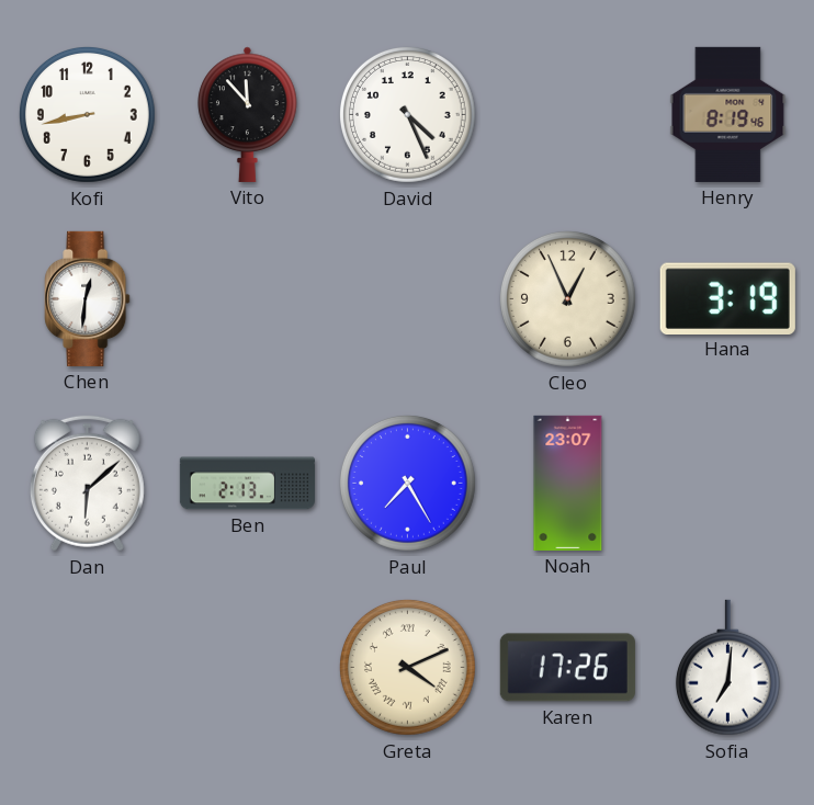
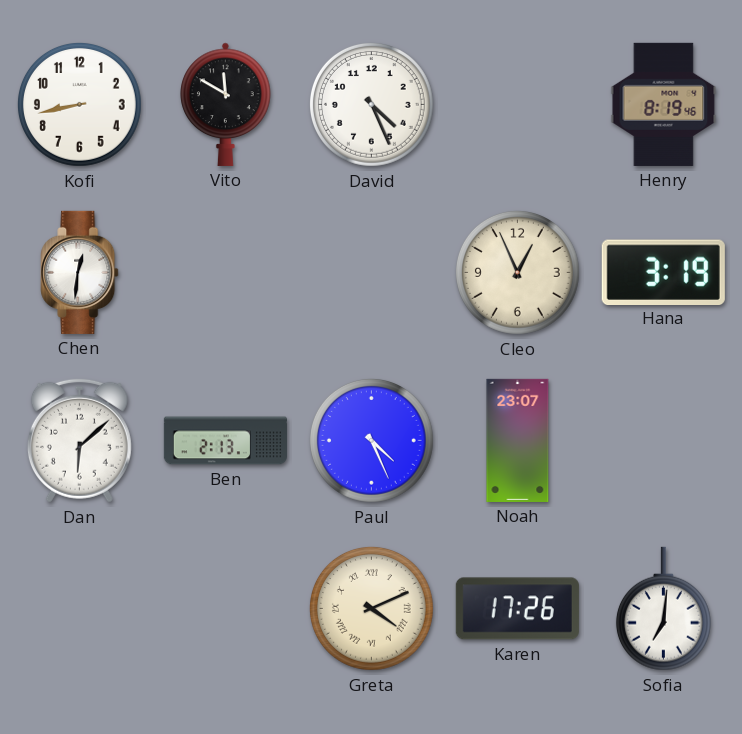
Vito: 11:53 -> 11:50 (226, 104)
Paul: 7:25 -> 4:26 (371, 440)
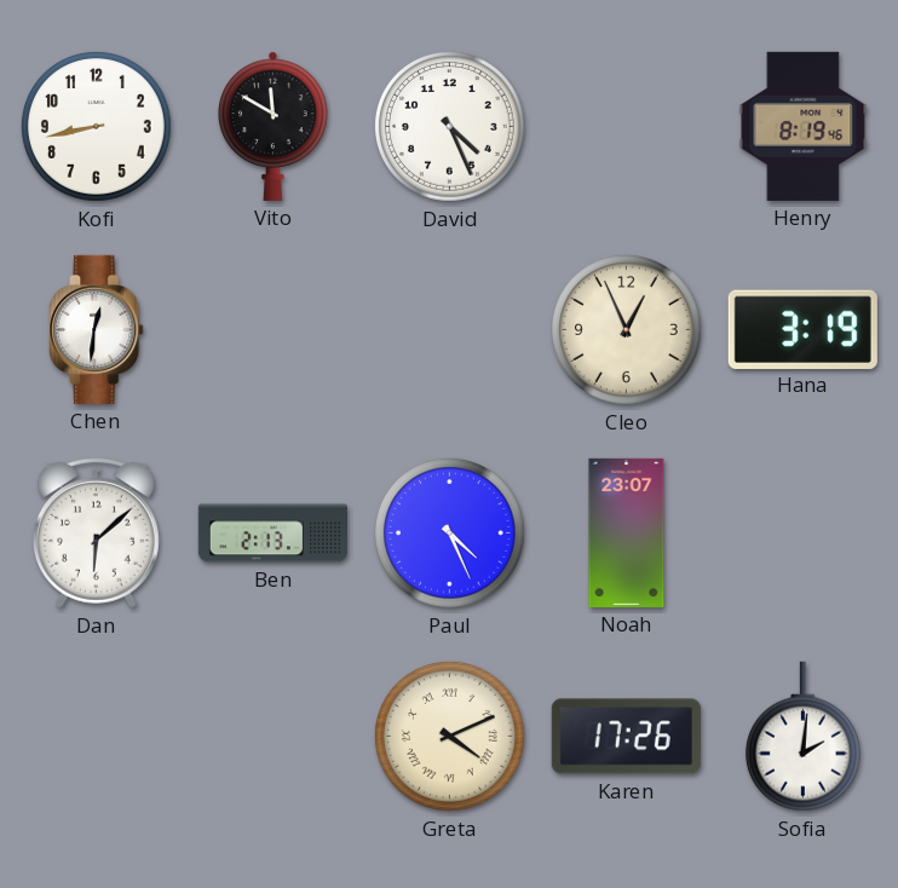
Sofia: 7:01 -> 2:01 (802, 737)
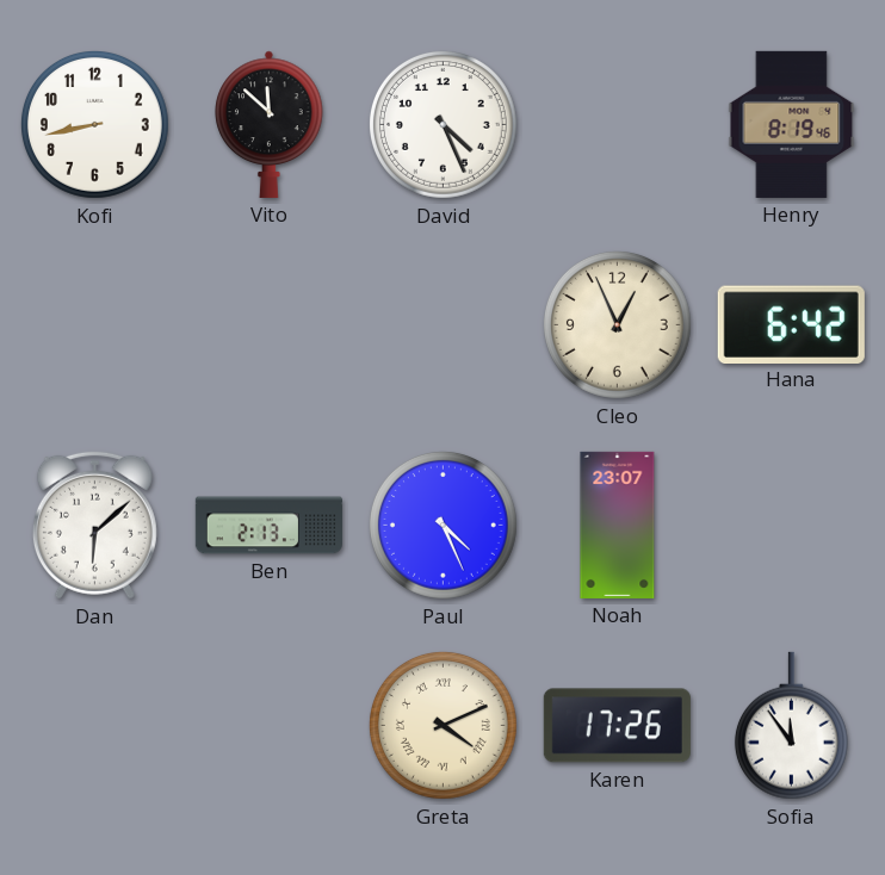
Vito: 11:50 -> 11:52 (270, 124)
Chen: 12:31 -> none (97, 329)
Hana: 3:19 -> 6:42 (791, 324)
Sofia: 2:01 -> 11:54 (791, 726)
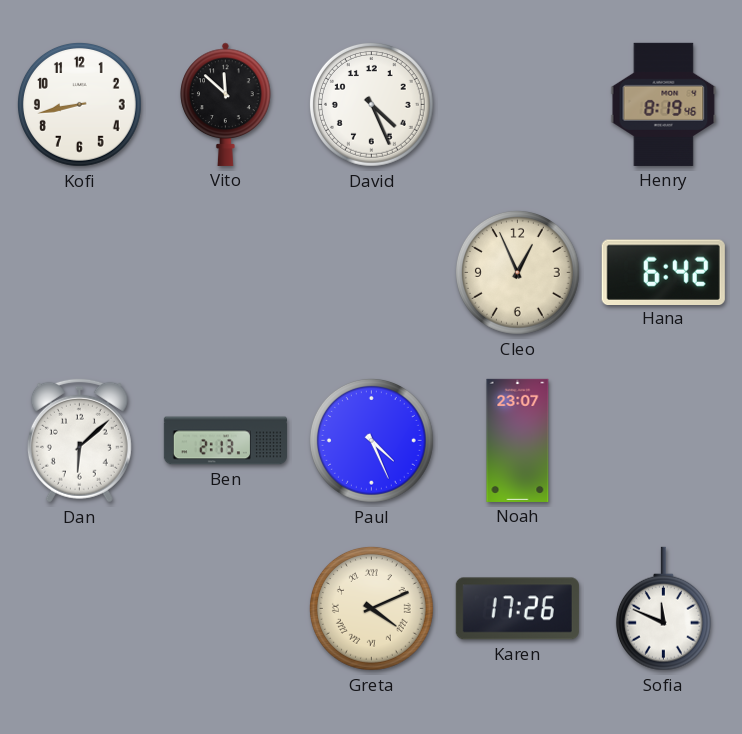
Sofia: 11:54 -> 11:49 (663, 609)
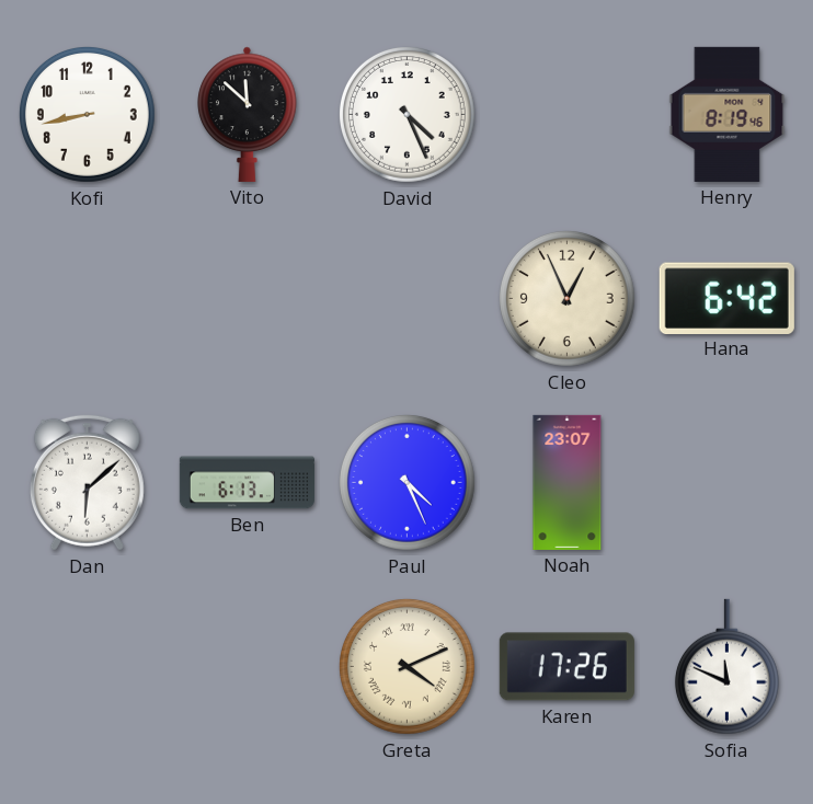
Ben: 2:13 -> 6:13 (247, 483)
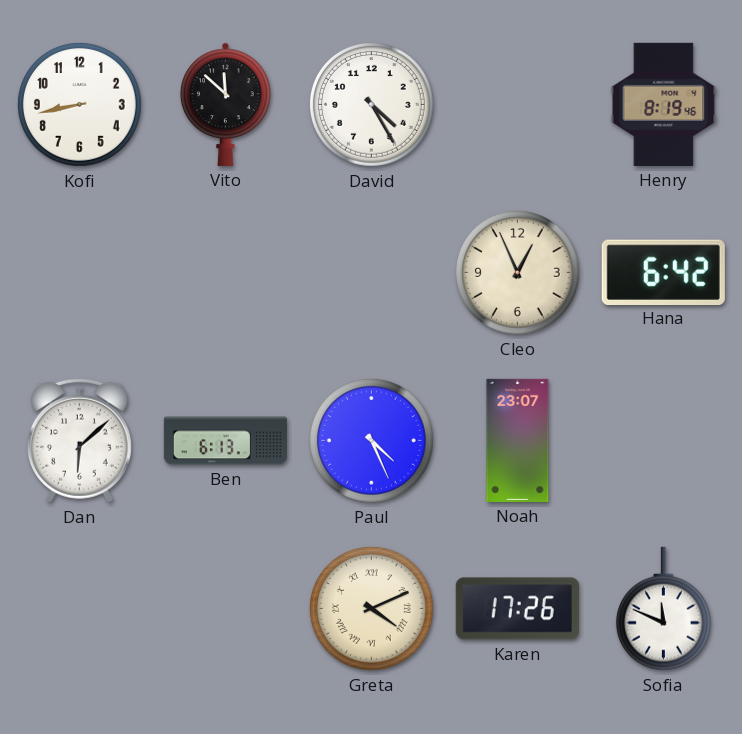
David: 4:26 -> 4:25 (371, 104)
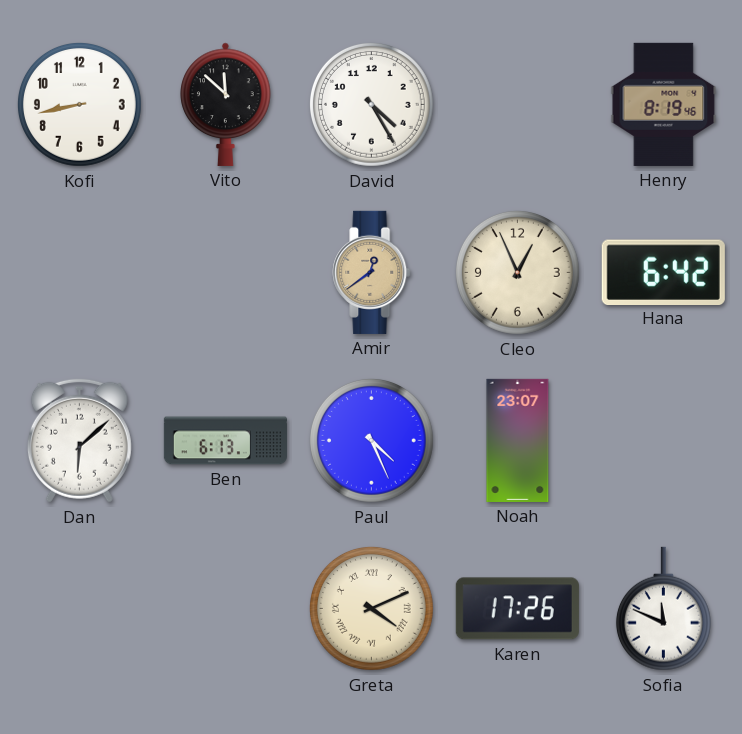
Amir: none -> 12:39 (372, 272)
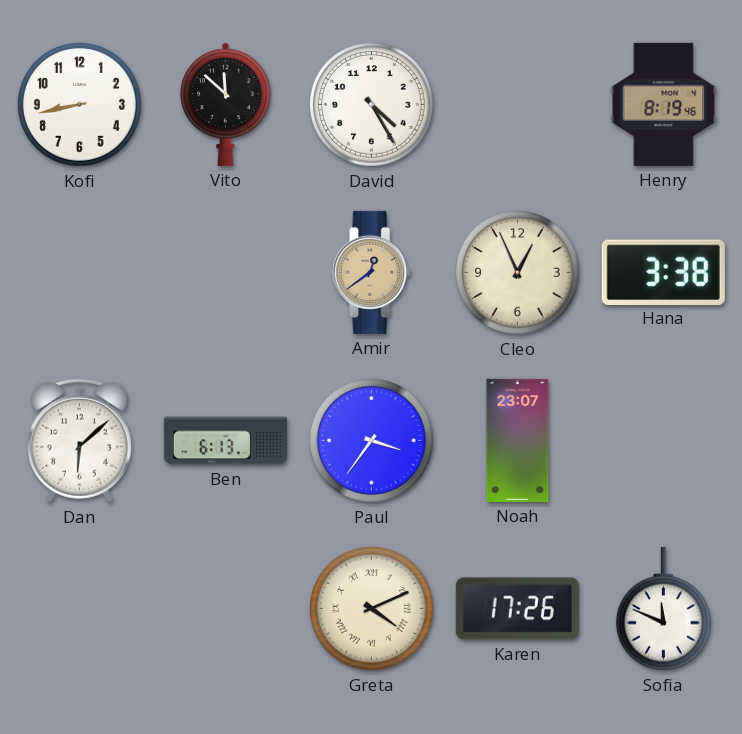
Hana: 6:42 -> 3:38 (663, 272)
Paul: 4:26 -> 3:36 (371, 440)
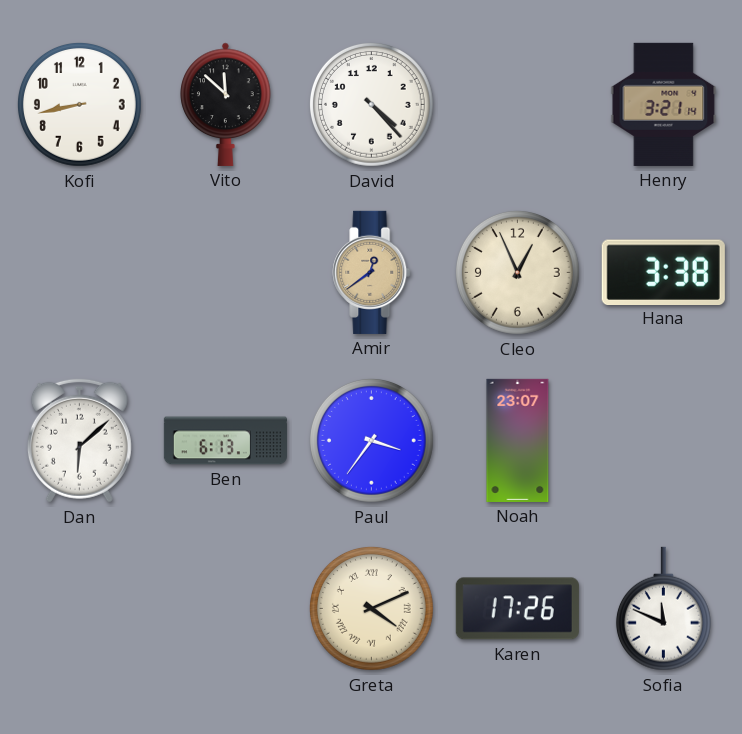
David: 4:25 -> 4:23 (371, 104)
Henry: 8:19 -> 3:21 (664, 104)
